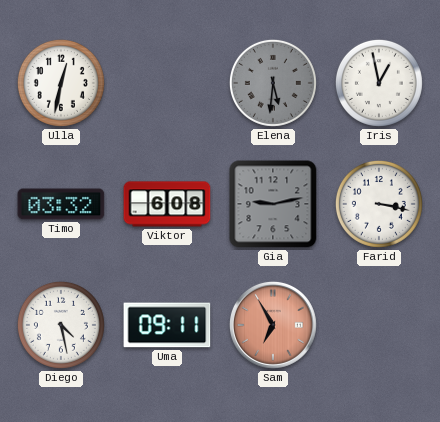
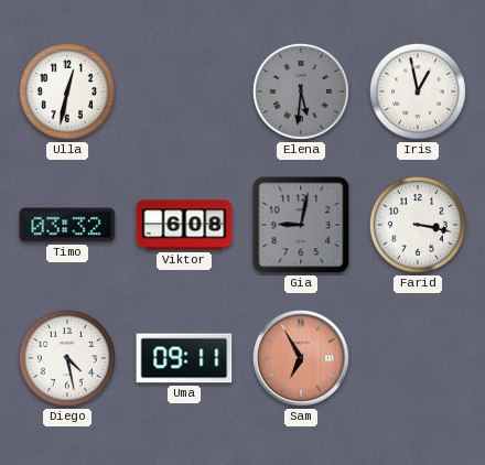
Gia: 9:13 -> 9:02 (301, 225)
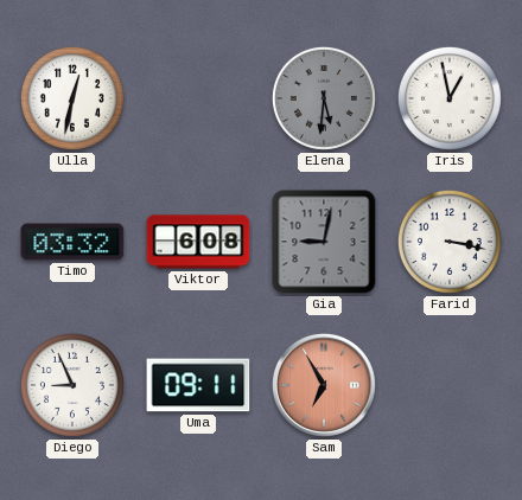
Diego: 4:28 -> 8:56 (72, 385)
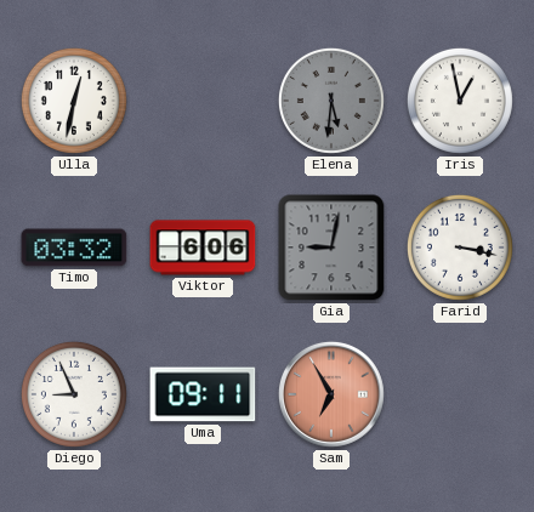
Viktor: 6:08 -> 6:06 (203, 248)
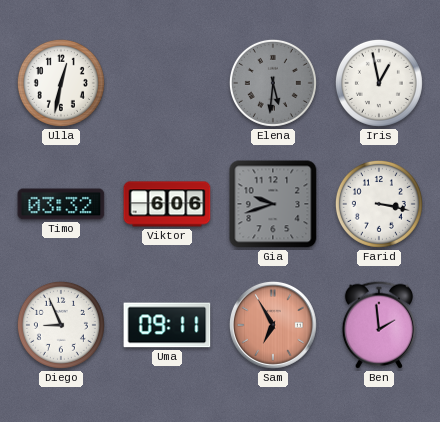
Gia: 9:02 -> 9:42 (273, 204)
Ben: none -> 1:59 (379, 325)
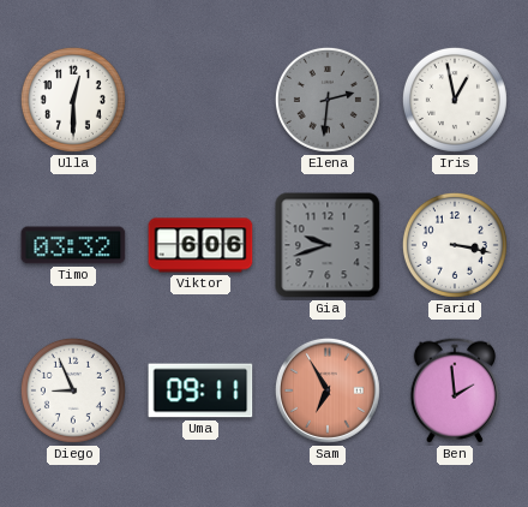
Ulla: 12:32 -> 12:30 (73, 100)
Elena: 5:31 -> 2:31 (328, 100)
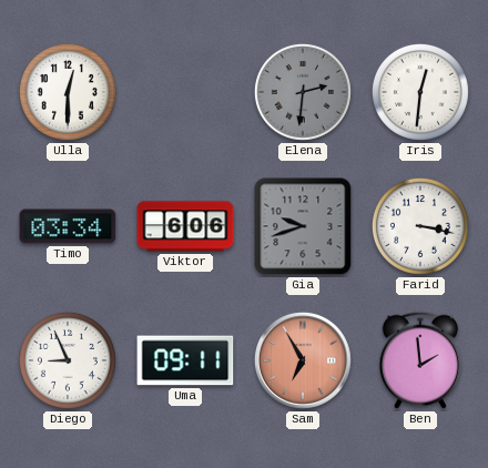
Iris: 12:58 -> 12:31 (420, 92)
Timo: 03:32 -> 03:34 (68, 226)
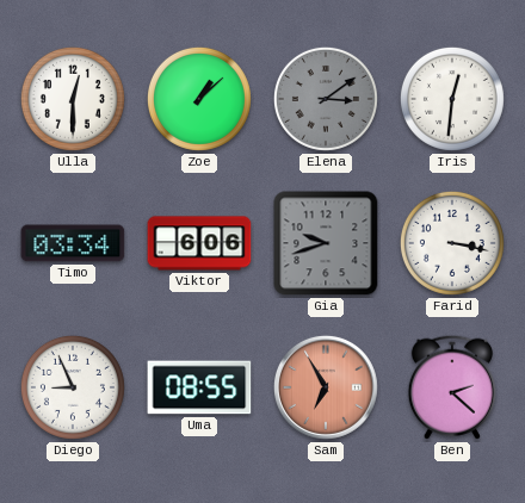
Zoe: none -> 1:08 (199, 99)
Elena: 2:31 -> 3:09 (326, 99)
Uma: 09:11 -> 08:55 (199, 387)
Ben: 1:59 -> 2:22 (452, 387)
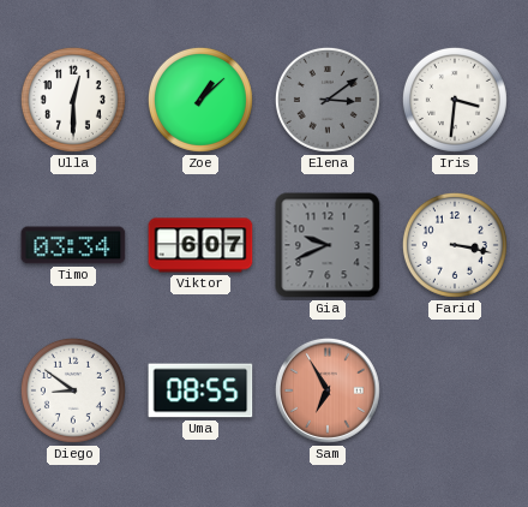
Iris: 12:31 -> 3:31 (455, 100)
Viktor: 6:06 -> 6:07 (200, 245)
Gia: 9:42 -> 9:41 (328, 245)
Diego: 8:56 -> 8:51 (73, 390)
Ben: 2:22 -> none (452, 387)
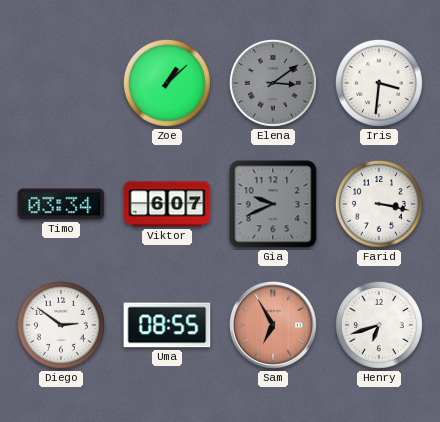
Ulla: 12:30 -> none (73, 100)
Diego: 8:51 -> 2:51 (61, 325)
Henry: none -> 6:42 (379, 325)
